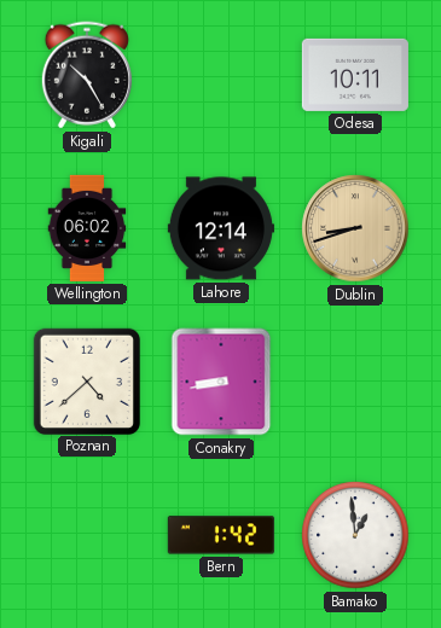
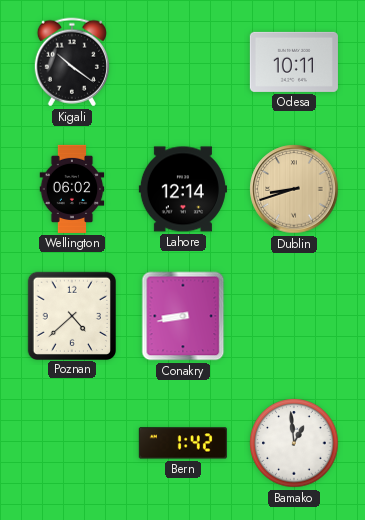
Kigali: 10:25 -> 10:21 (72, 62)
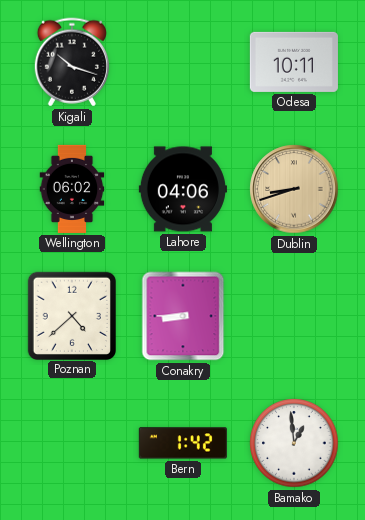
Kigali: 10:21 -> 10:18 (72, 62)
Lahore: 12:14 -> 04:06 (183, 189)
Conakry: 8:43 -> 8:45 (183, 316)
